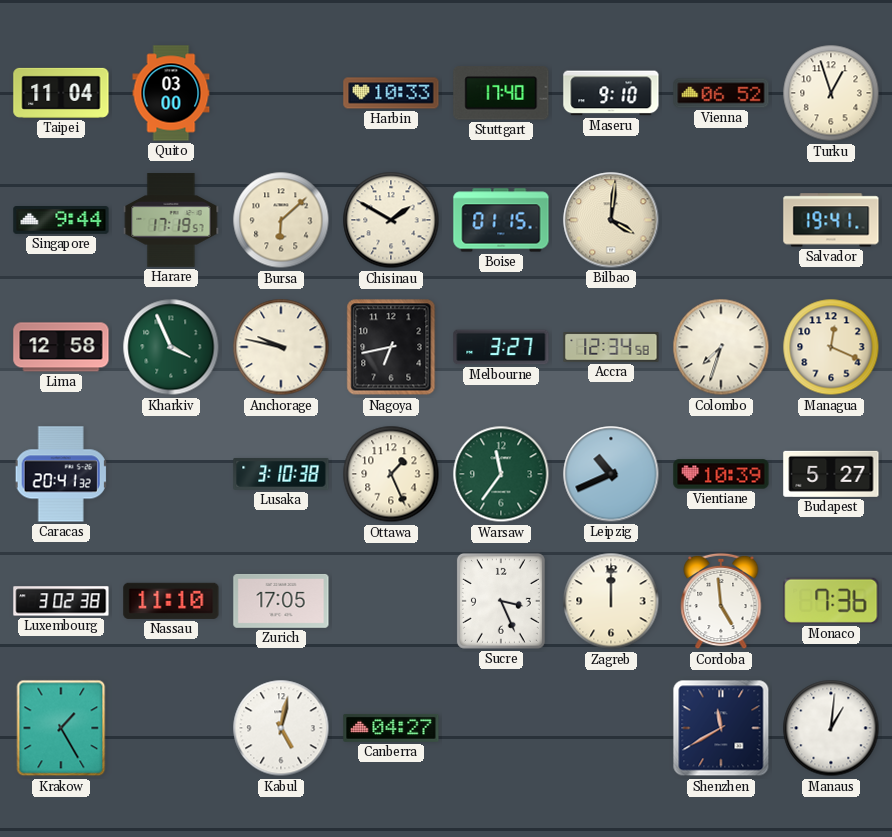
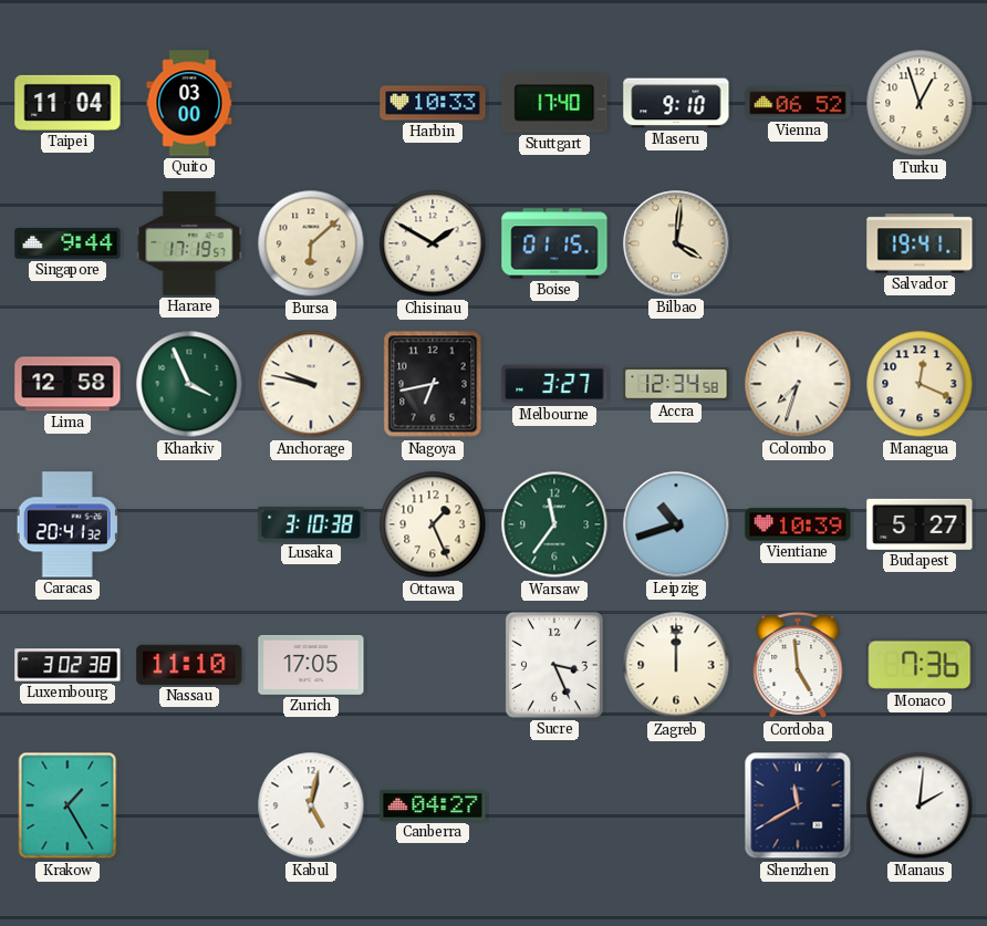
Leipzig: 10:41 -> 10:42 (676, 524)
Manaus: 1:01 -> 2:01 (920, 805)
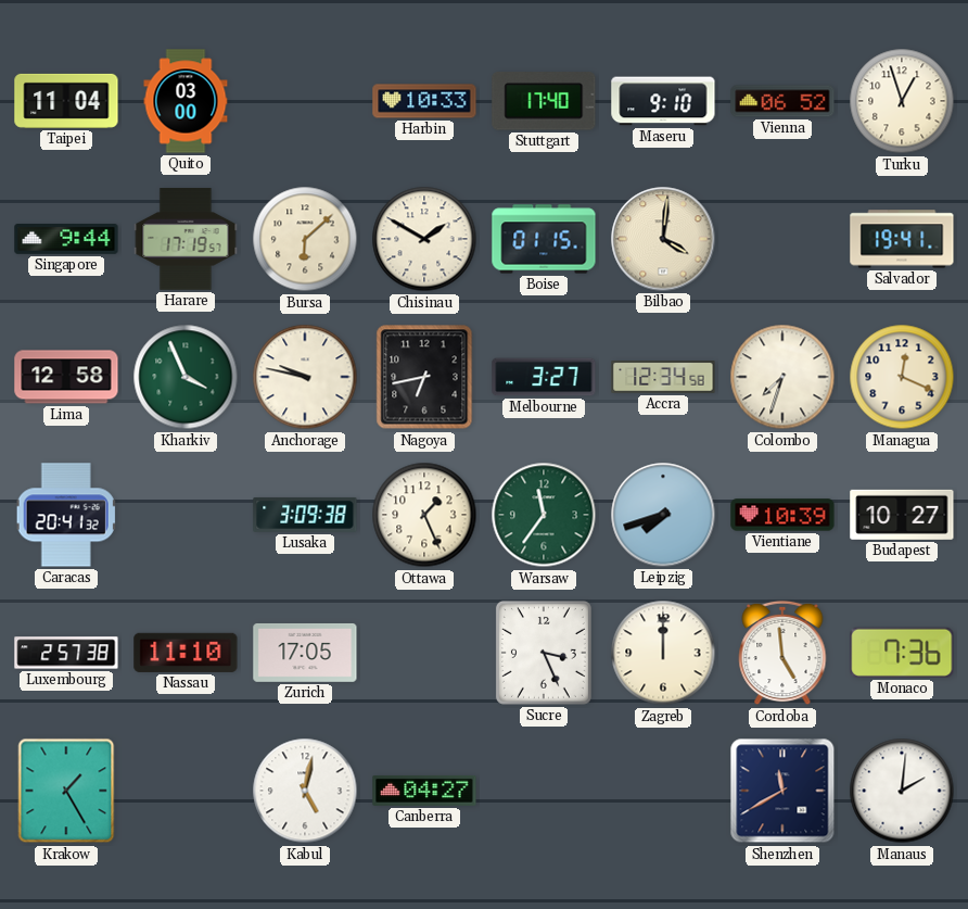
Lusaka: 3:10 -> 3:09 (305, 515)
Leipzig: 10:42 -> 7:42 (663, 515)
Budapest: 5:27 -> 10:27 (902, 515)
Luxembourg: 3:02 -> 2:57 (66, 653)
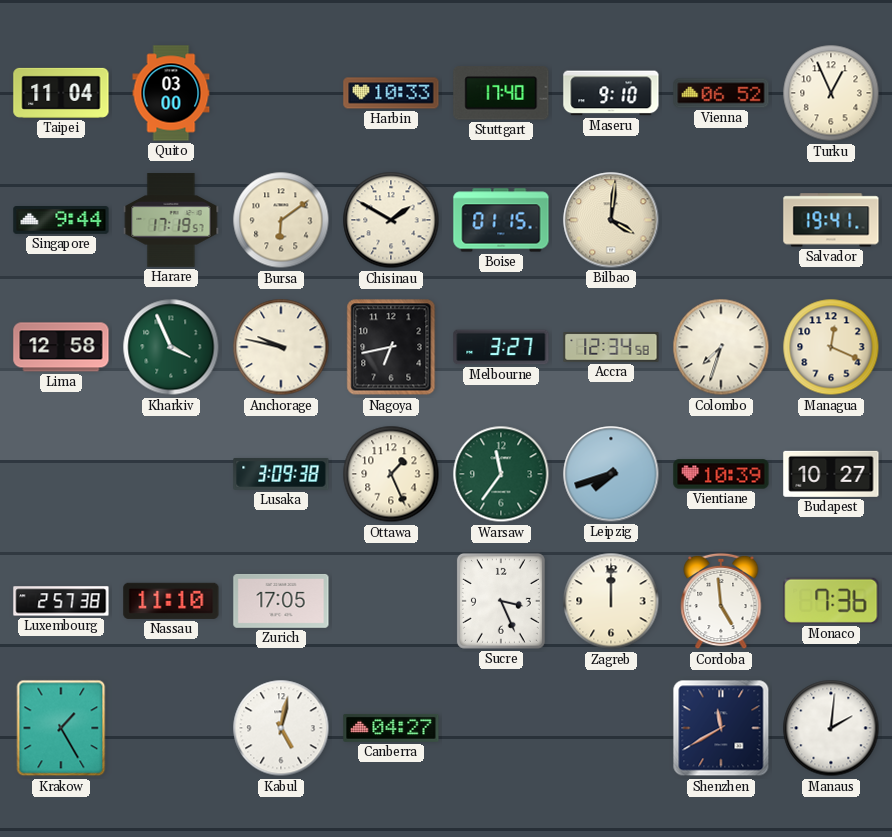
Turku: 12:57 -> 12:56 (831, 93)
Bursa: 6:08 -> 6:09 (281, 220)
Caracas: 20:41 -> none (66, 515)
